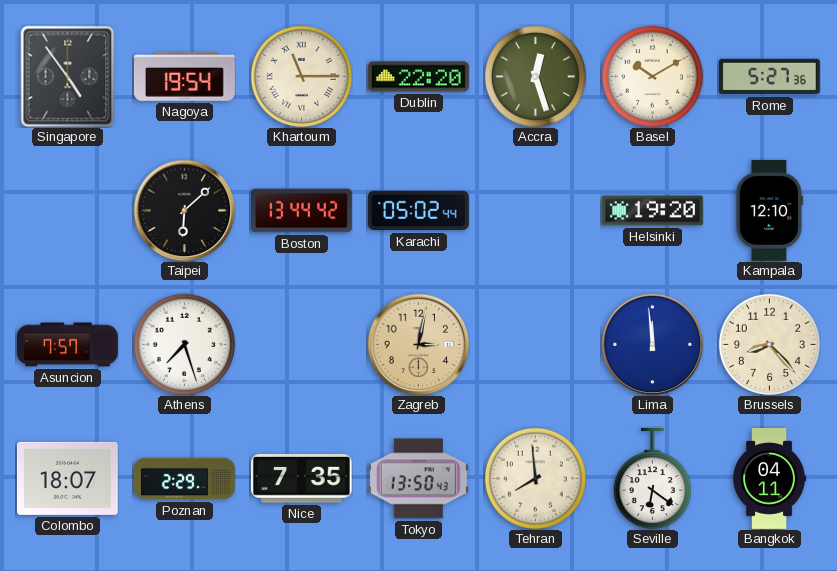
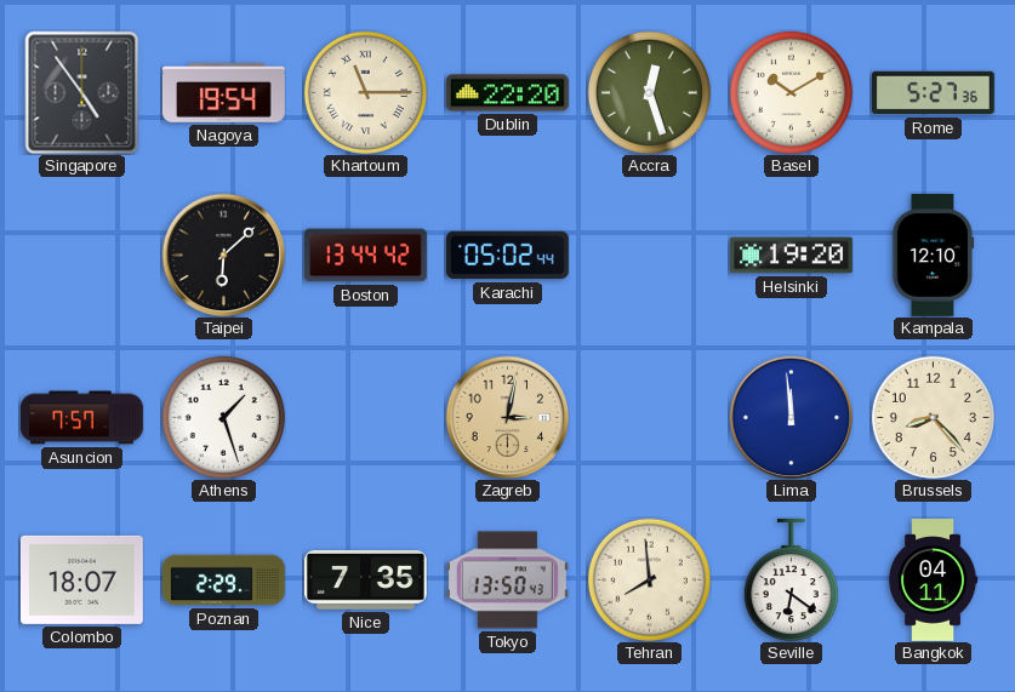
Athens: 7:27 -> 1:27 (223, 417)
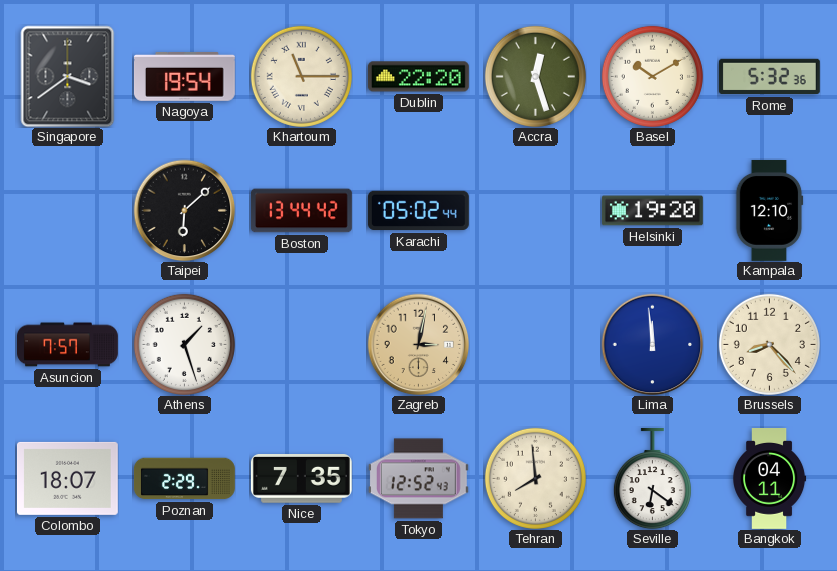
Singapore: 4:54 -> 3:39 (68, 76)
Rome: 5:27 -> 5:32 (769, 77)
Tokyo: 13:50 -> 12:52 (418, 479)
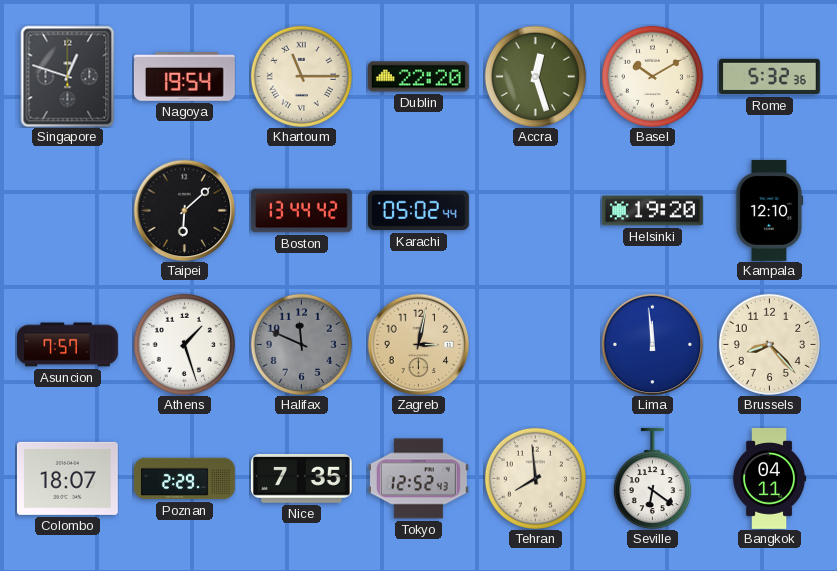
Singapore: 3:39 -> 12:48 (68, 76)
Halifax: none -> 11:49 (301, 344)
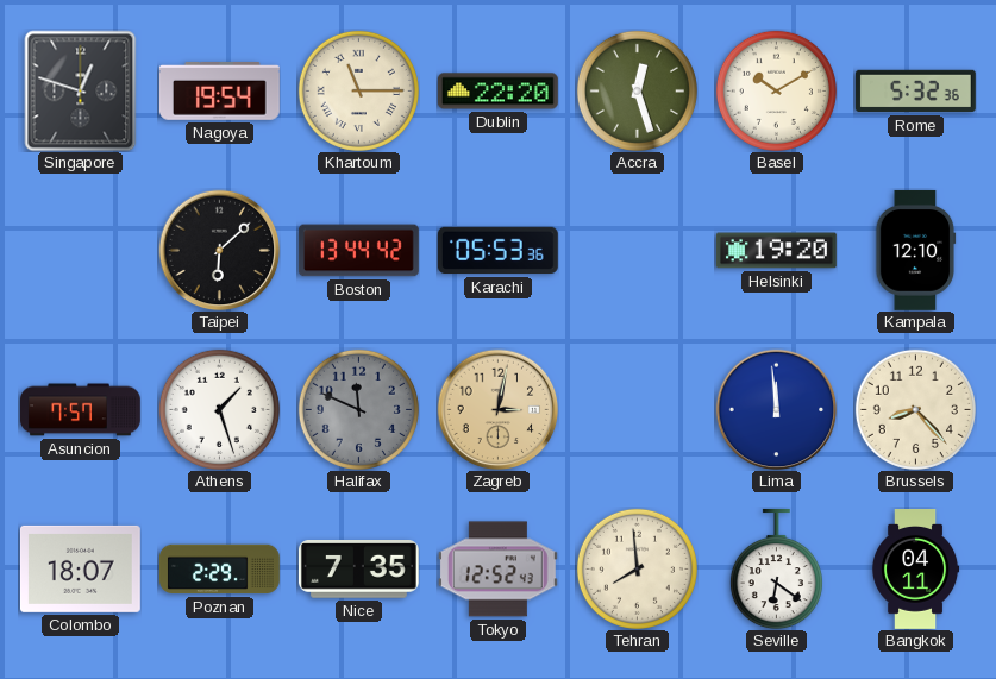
Karachi: 05:02 -> 05:53 (497, 251)
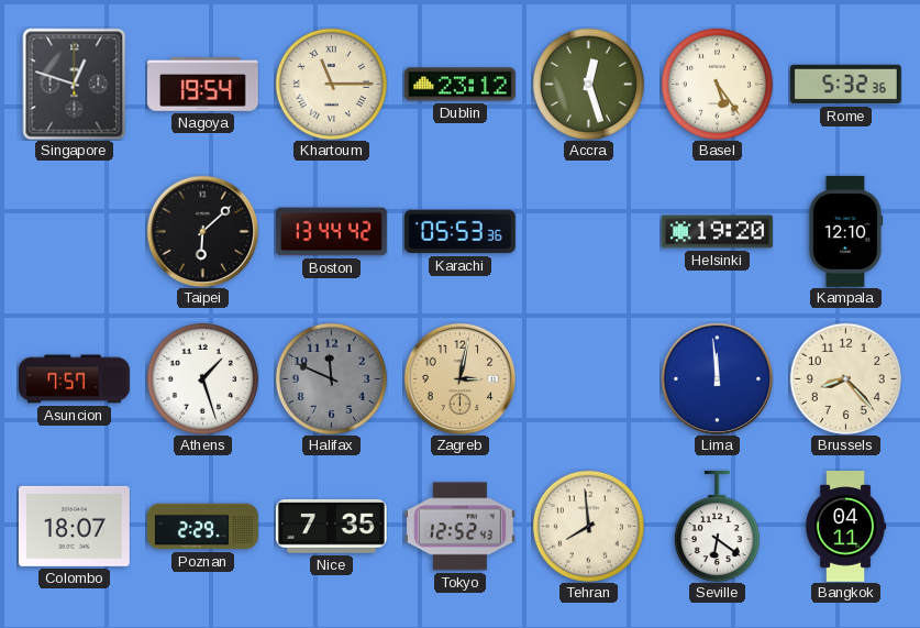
Dublin: 22:20 -> 23:12 (459, 85)
Basel: 10:10 -> 5:24 (717, 84)
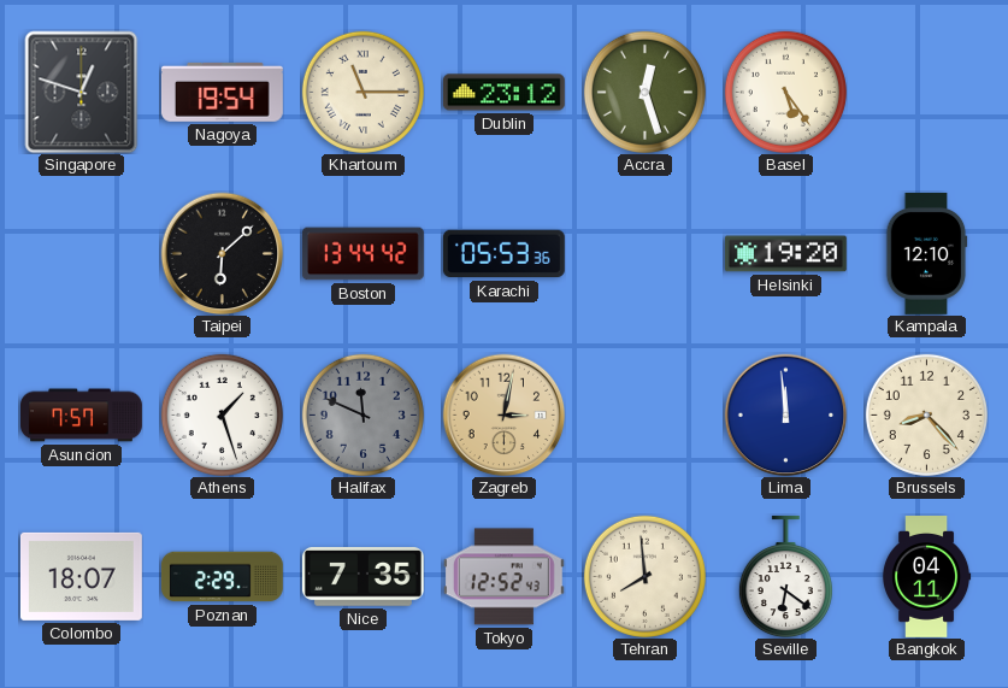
Rome: 5:32 -> none (845, 85)
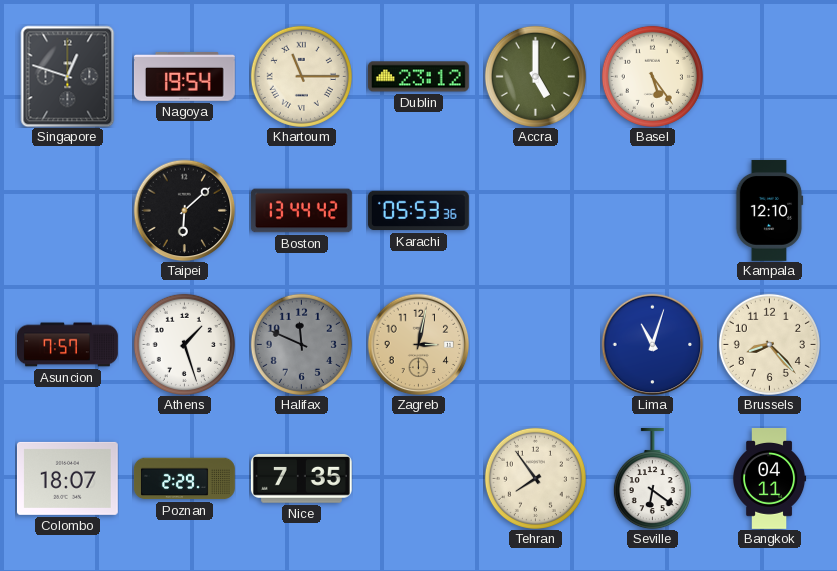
Accra: 12:27 -> 5:00 (535, 76)
Helsinki: 19:20 -> none (785, 254)
Lima: 11:59 -> 11:03 (652, 344)
Tokyo: 12:52 -> none (503, 577)
Tehran: 7:59 -> 7:54 (535, 478)
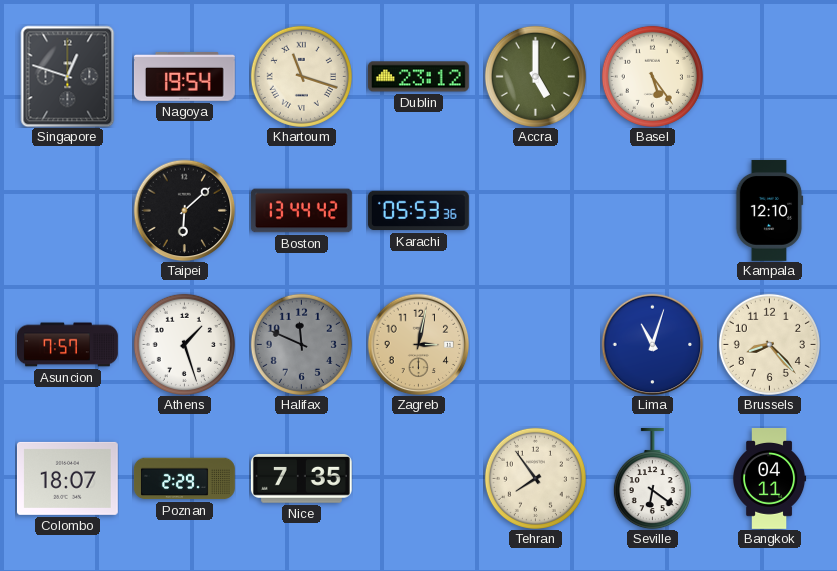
Khartoum: 11:15 -> 11:18 (301, 76)
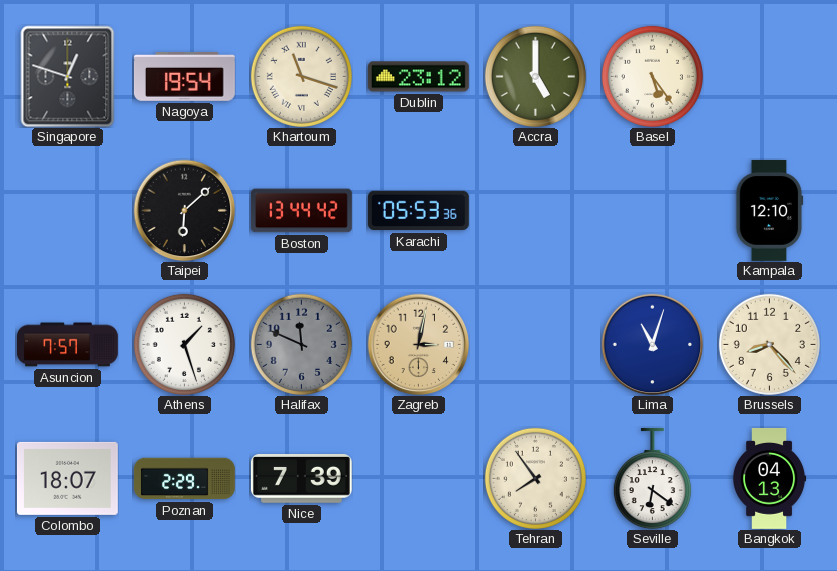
Nice: 7:35 -> 7:39 (301, 479)
Bangkok: 04:11 -> 04:13 (769, 479)
